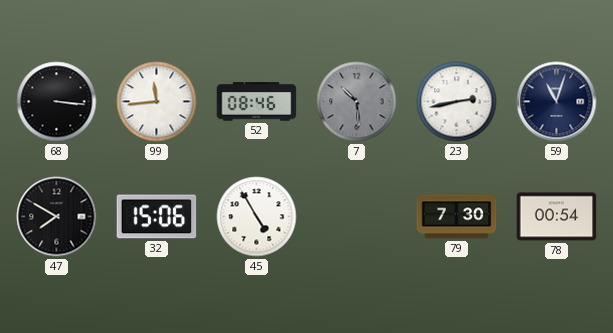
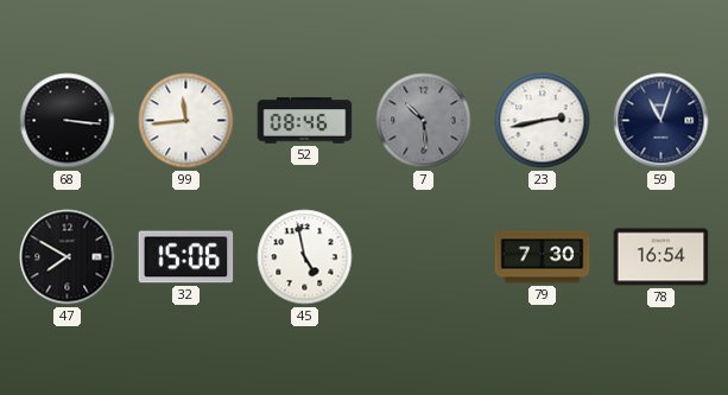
45: 4:55 -> 4:58 (305, 257)
78: 00:54 -> 16:54 (661, 257)
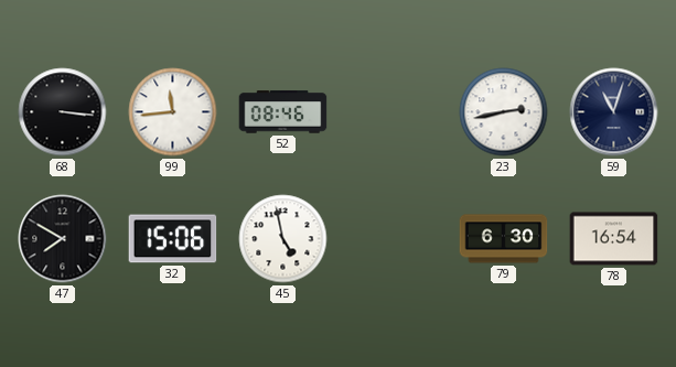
7: 10:29 -> none (424, 121)
79: 7:30 -> 6:30 (504, 239)
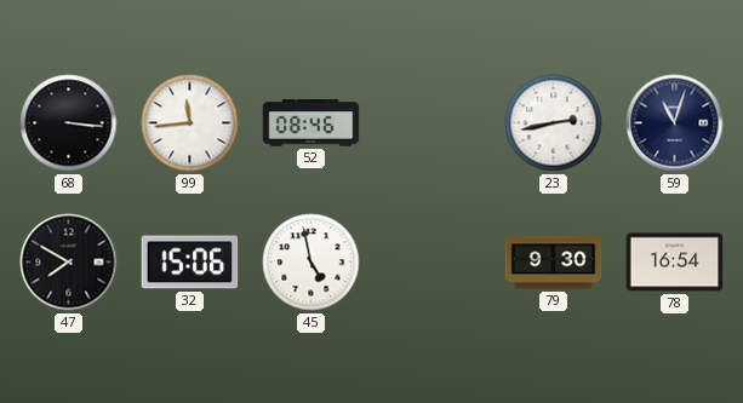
79: 6:30 -> 9:30 (554, 263)
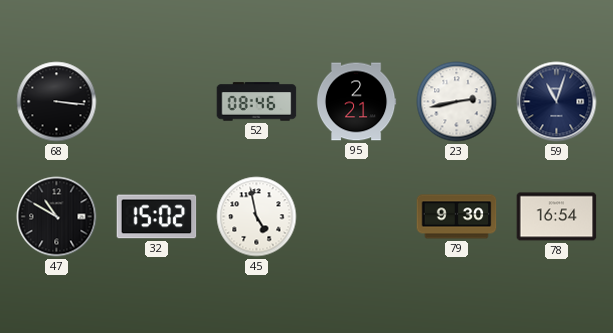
99: 11:44 -> none (190, 123)
95: none -> 2:21 (356, 102)
47: 7:50 -> 10:50 (57, 217)
32: 15:06 -> 15:02 (157, 217)
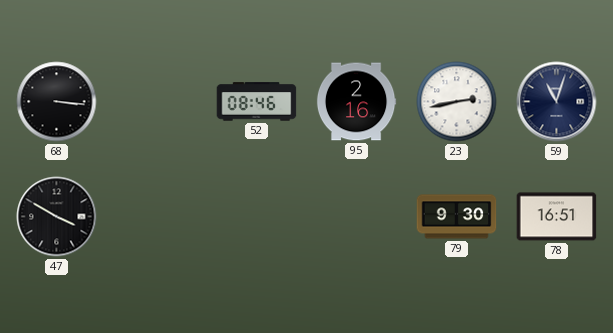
95: 2:21 -> 2:16 (356, 102)
47: 10:50 -> 3:50 (57, 217)
32: 15:02 -> none (157, 217)
45: 4:58 -> none (257, 217)
78: 16:54 -> 16:51 (557, 217)
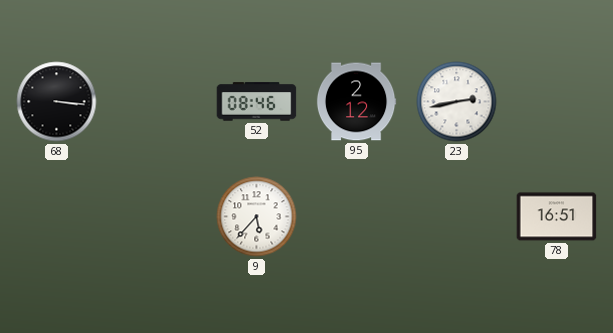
95: 2:16 -> 2:12 (356, 102)
59: 11:03 -> none (557, 102)
47: 3:50 -> none (57, 217)
9: none -> 5:37 (257, 217)
79: 9:30 -> none (457, 217)
